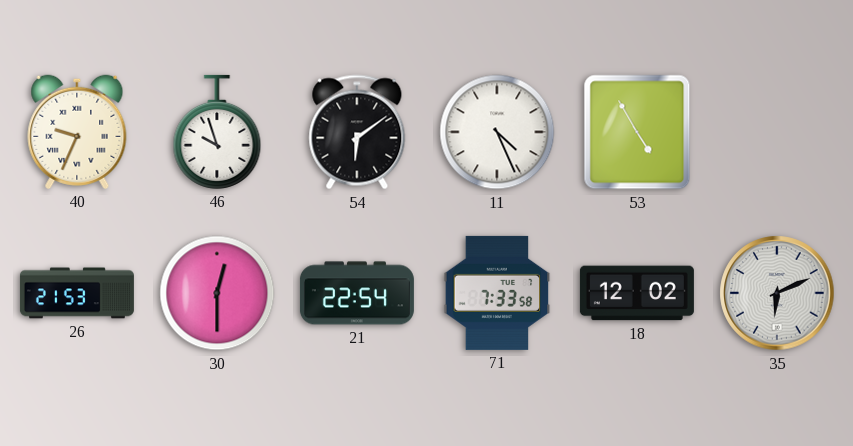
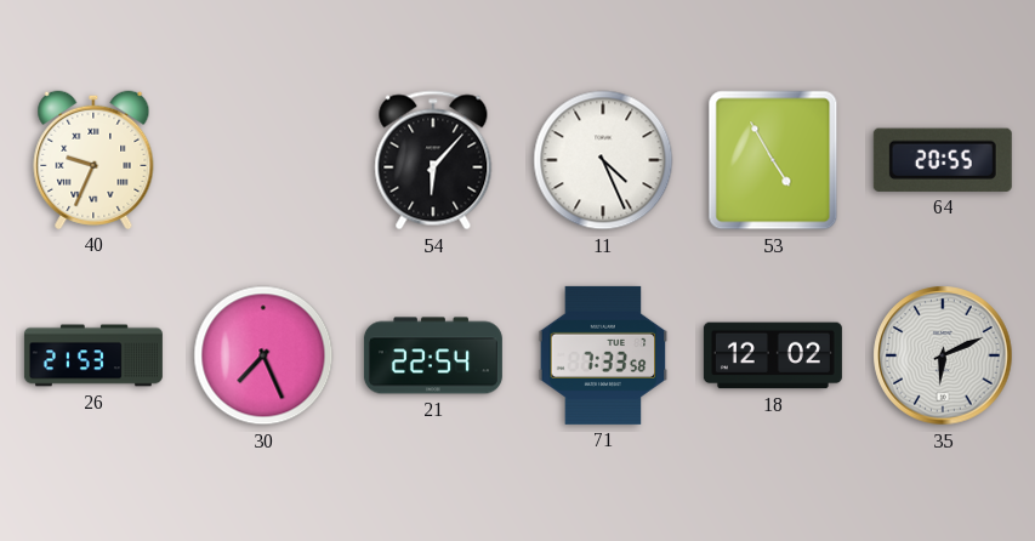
46: 9:57 -> none (217, 132)
54: 6:09 -> 6:07 (433, 160)
64: none -> 20:55 (943, 160)
30: 12:30 -> 7:26 (263, 355)
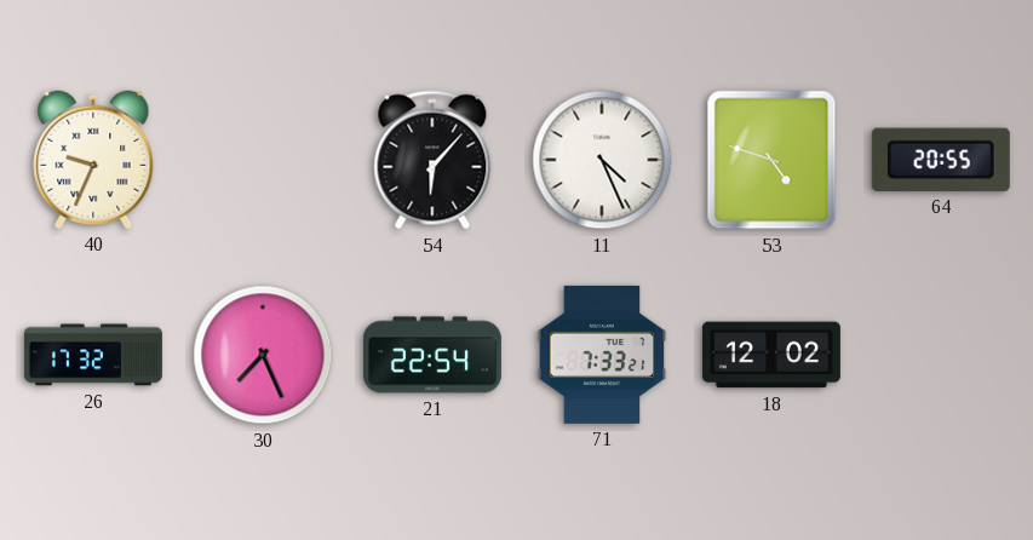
53: 4:55 -> 4:48 (771, 160)
26: 21:53 -> 17:32 (93, 355)
71: 7:33:58 -> 7:33:21 (602, 355)
35: 6:11 -> none (943, 355)
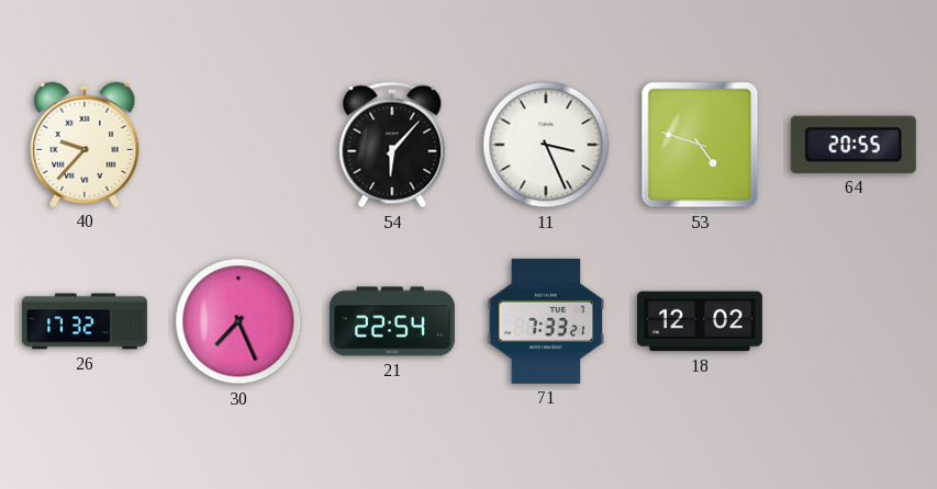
40: 9:34 -> 9:37 (85, 145)
11: 4:26 -> 3:26 (546, 145)
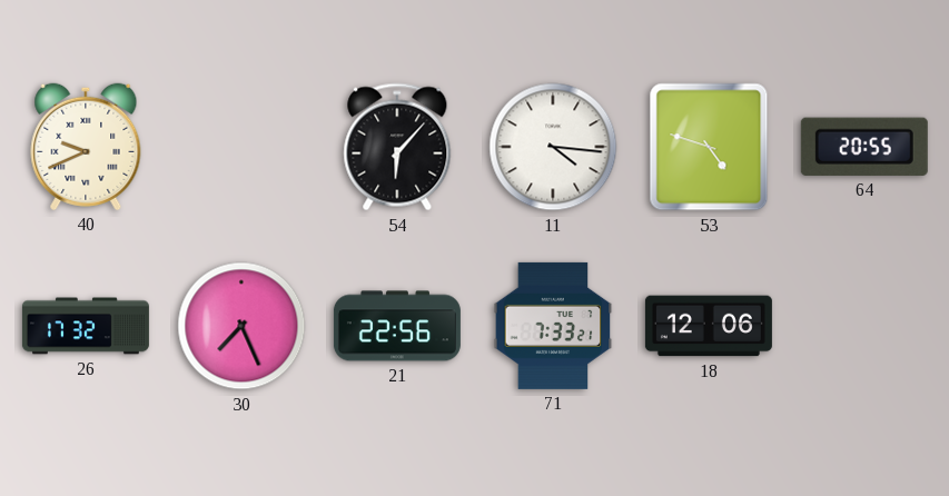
40: 9:37 -> 9:41 (86, 147)
11: 3:26 -> 4:16 (553, 147)
21: 22:54 -> 22:56 (397, 326)
18: 12:02 -> 12:06 (709, 326)
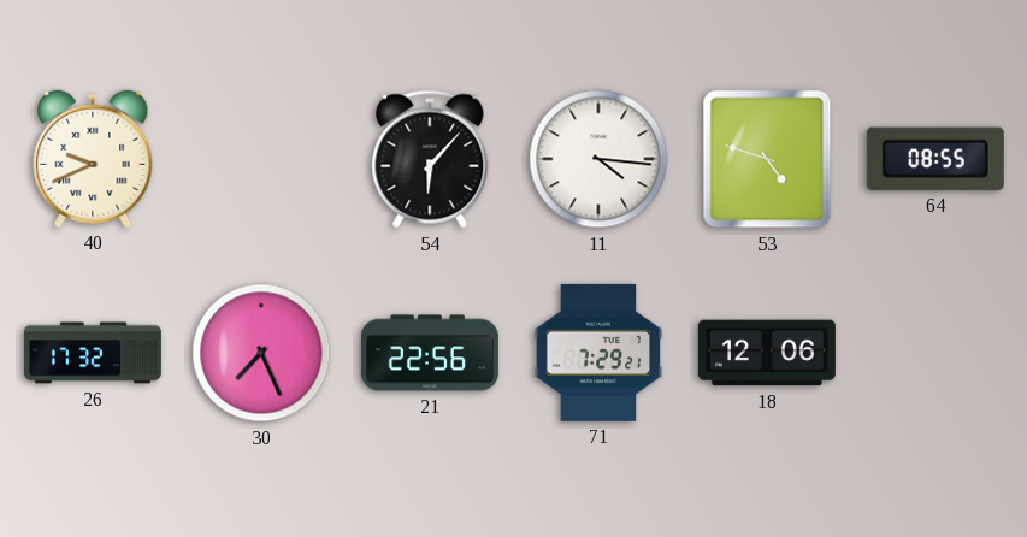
64: 20:55 -> 08:55 (935, 159)
71: 7:33 -> 7:29 (598, 353)
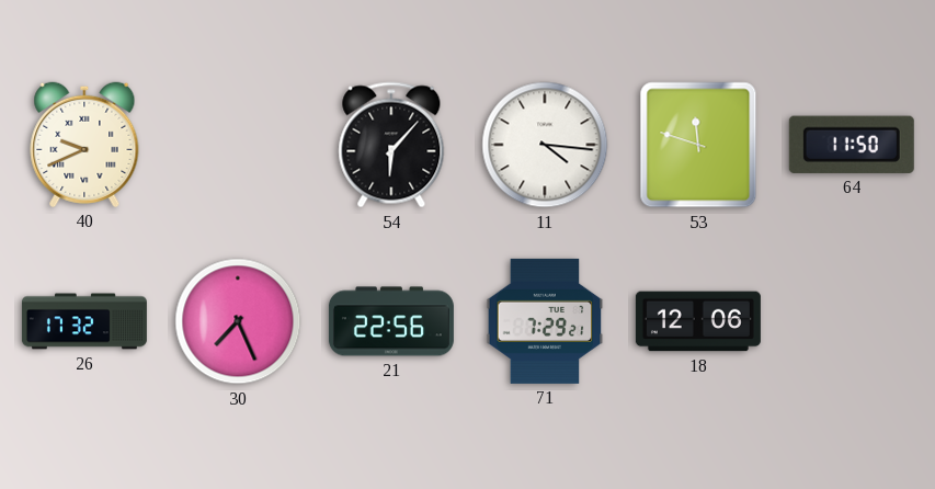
53: 4:48 -> 11:48 (698, 145)
64: 08:55 -> 11:50 (852, 145)
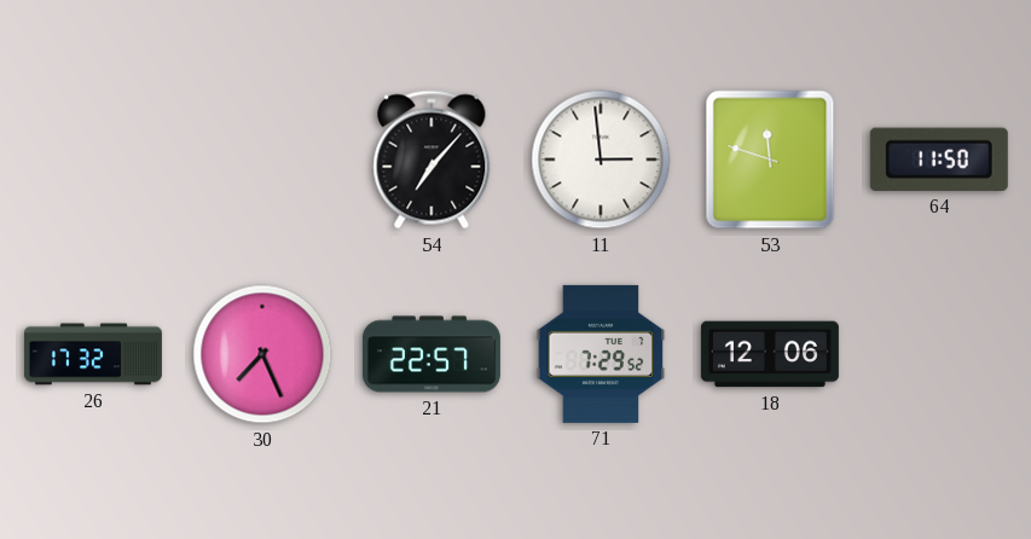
40: 9:41 -> none (84, 145)
54: 6:07 -> 7:07 (431, 160)
11: 4:16 -> 2:59 (601, 160)
21: 22:56 -> 22:57 (431, 354)
71: 7:29:21 -> 7:29:52 (601, 354)
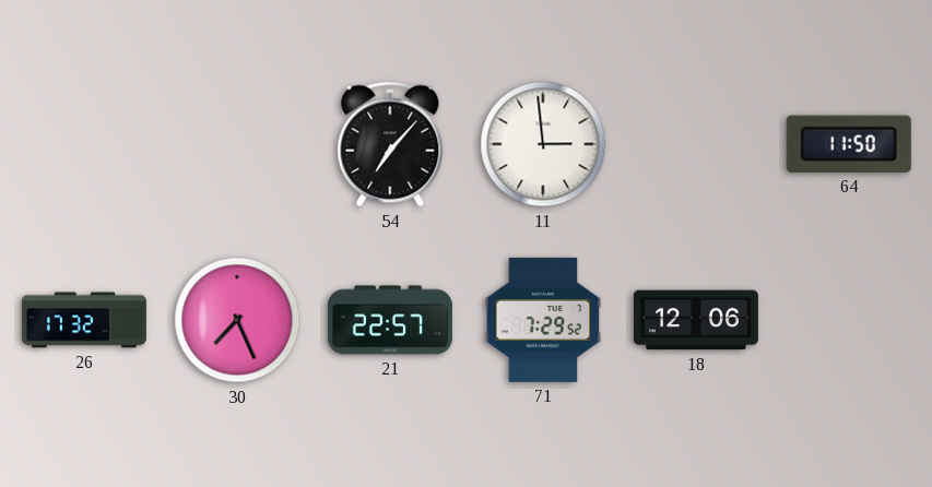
53: 11:48 -> none (770, 160)
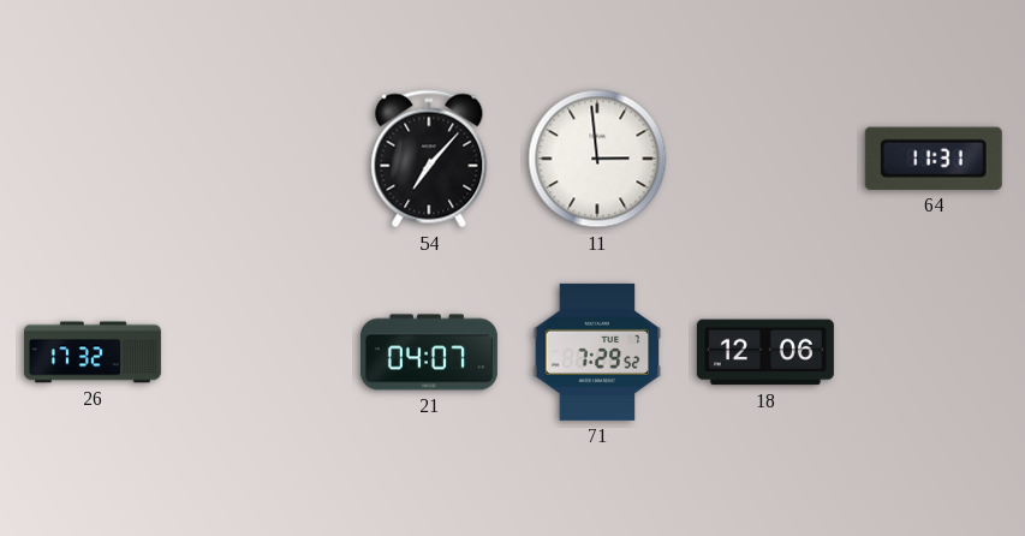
64: 11:50 -> 11:31 (934, 159)
30: 7:26 -> none (237, 320)
21: 22:57 -> 04:07 (429, 352)
